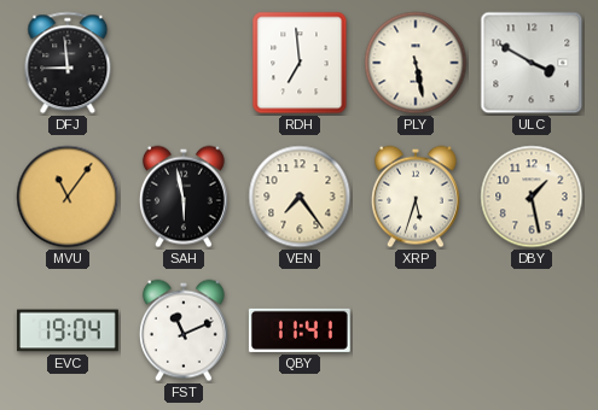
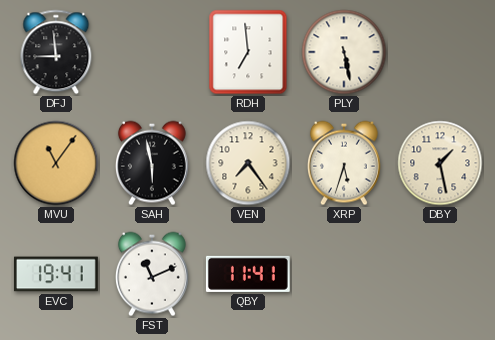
ULC: 3:50 -> none (532, 63)
EVC: 19:04 -> 19:41 (56, 274)
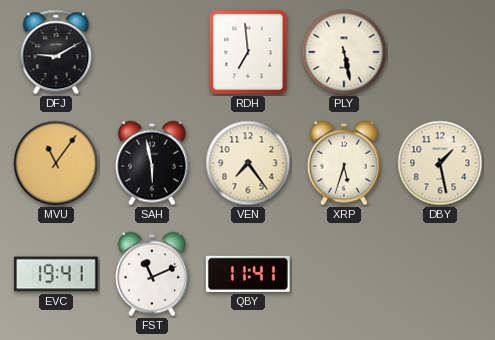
DFJ: 8:59 -> 9:10 (56, 52)
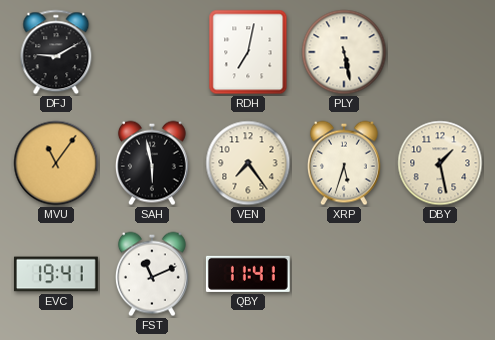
RDH: 6:59 -> 7:02 (248, 52)
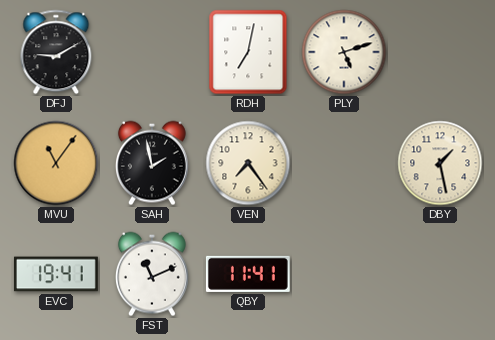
PLY: 5:28 -> 5:12 (344, 52)
SAH: 5:58 -> 1:58 (152, 163)
XRP: 5:33 -> none (344, 163)
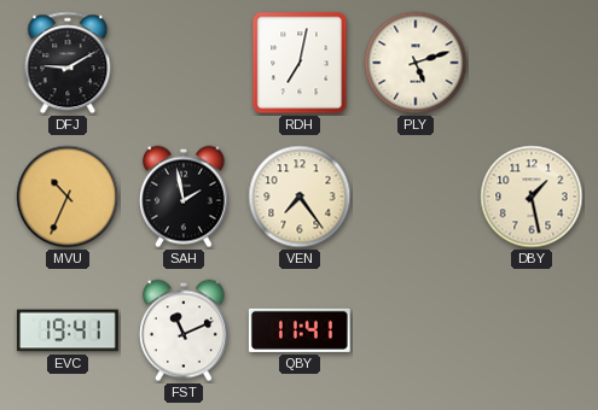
MVU: 11:06 -> 10:34 (68, 197)
